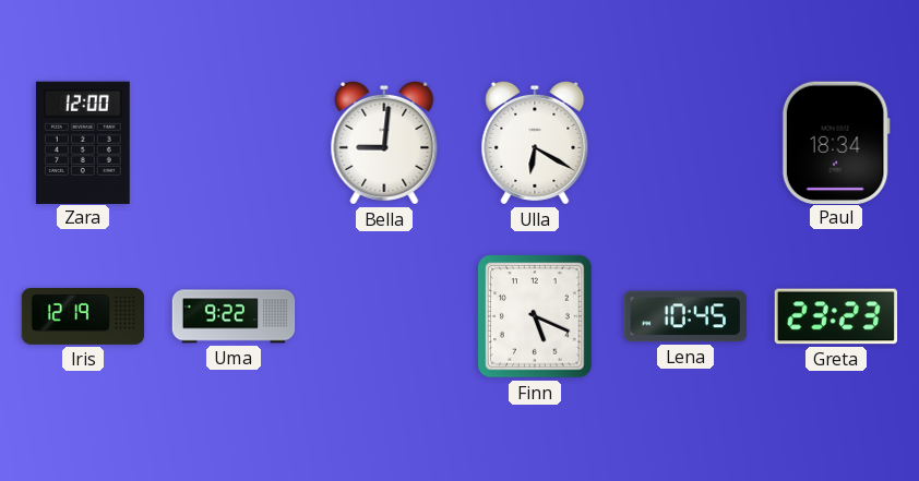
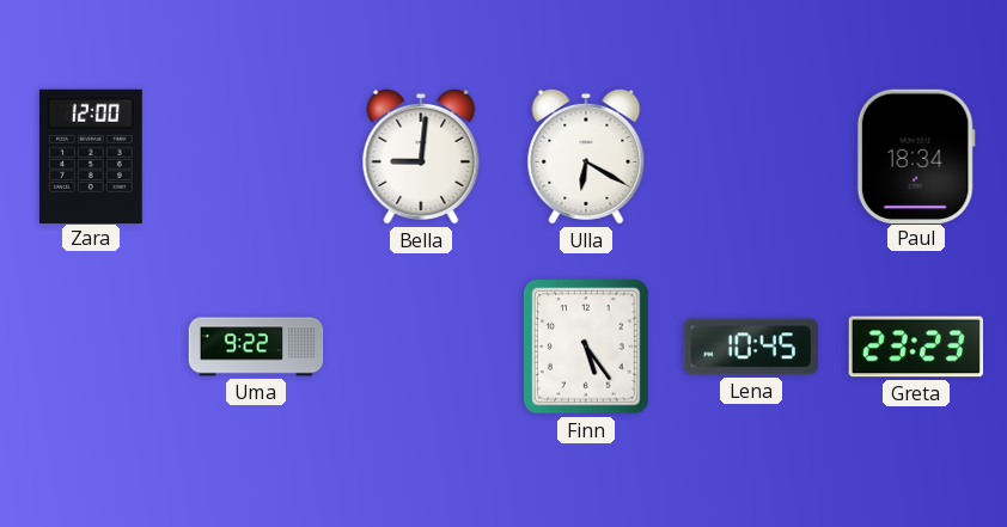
Iris: 12:19 -> none (83, 316)
Finn: 5:19 -> 5:24 (586, 347)
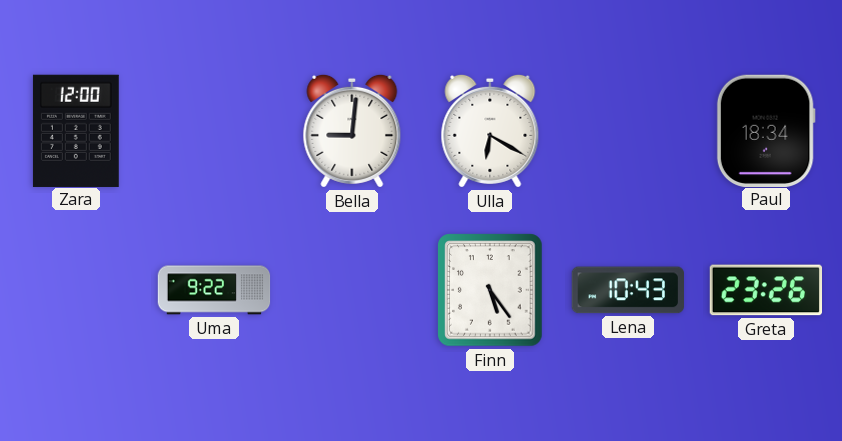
Lena: 10:45 -> 10:43 (628, 290)
Greta: 23:23 -> 23:26 (765, 290)
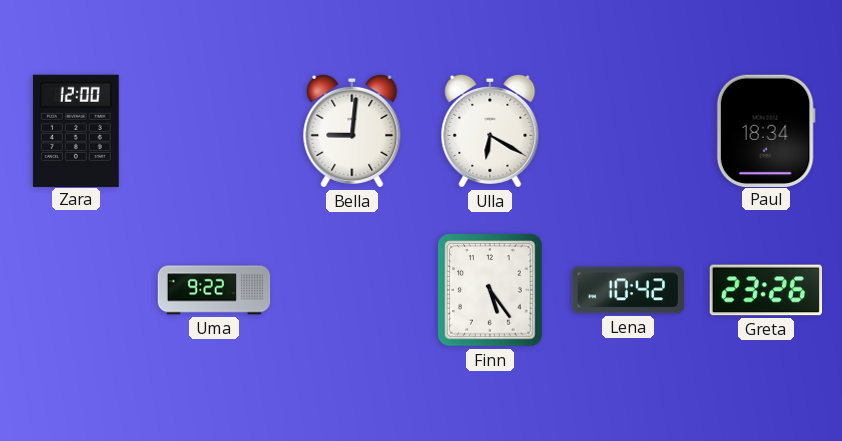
Lena: 10:43 -> 10:42 (628, 290)
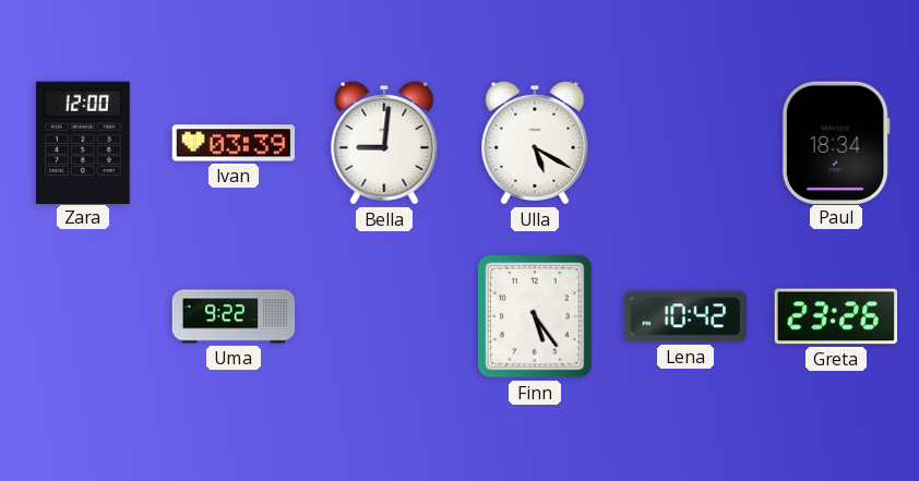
Ivan: none -> 03:39 (234, 143)
Ulla: 6:20 -> 5:20 (535, 143)
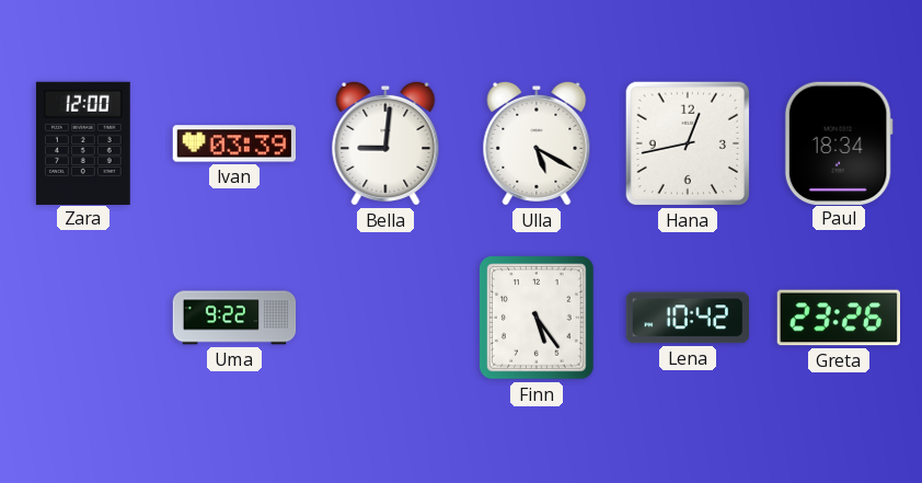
Hana: none -> 12:43 (688, 143)
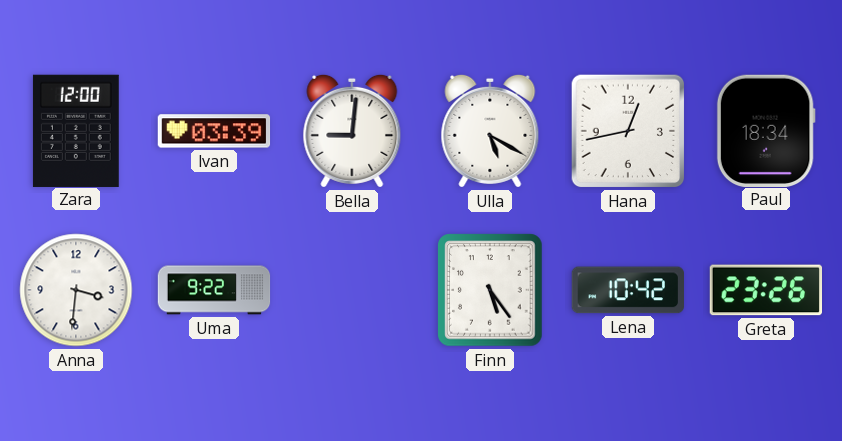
Anna: none -> 3:31 (76, 290)
